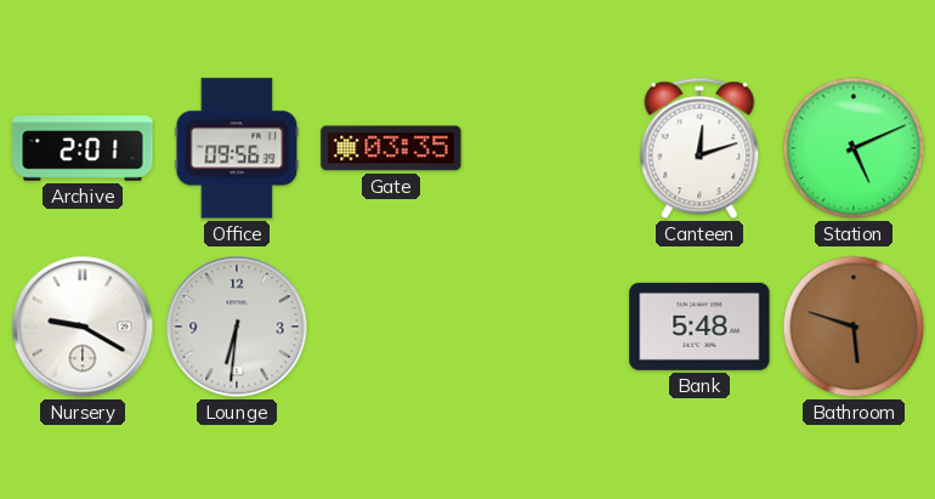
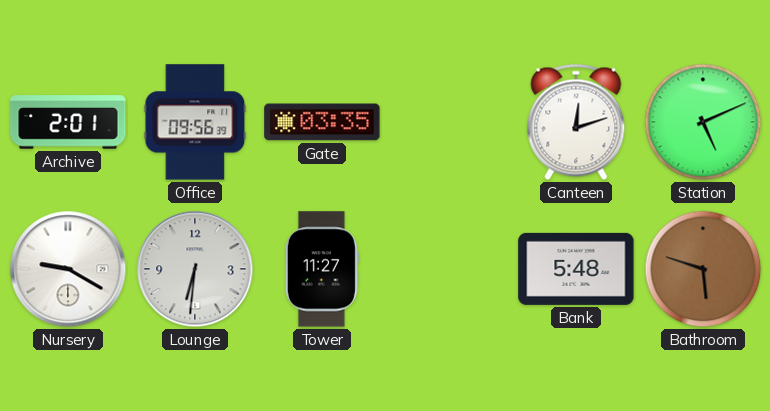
Tower: none -> 11:27 (322, 269)
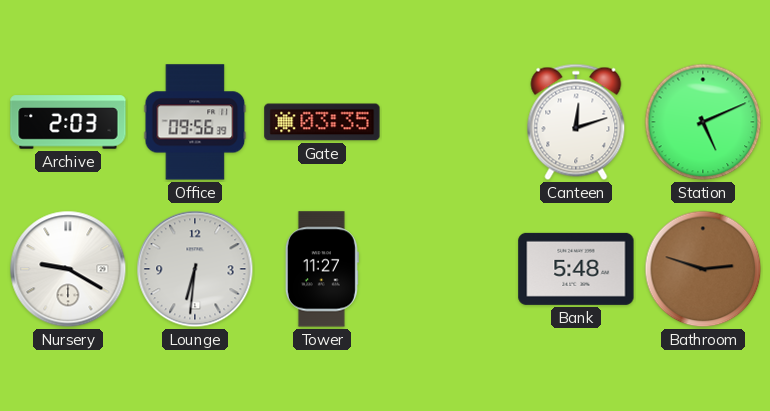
Archive: 2:01 -> 2:03 (68, 122)
Bathroom: 5:48 -> 2:48 (703, 269)
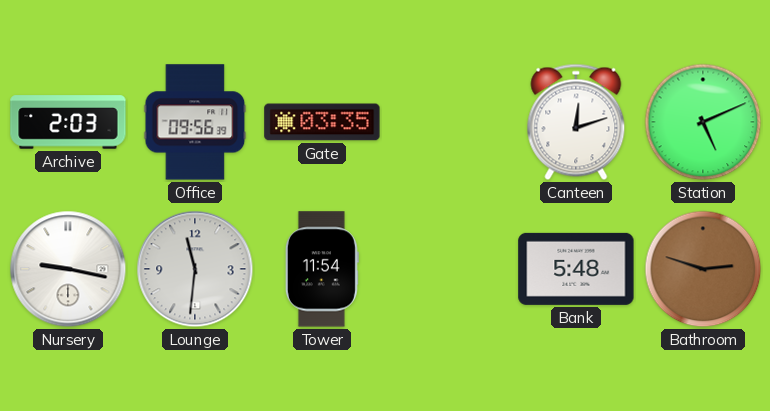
Nursery: 9:20 -> 9:17 (68, 269)
Lounge: 6:31 -> 11:31 (195, 269)
Tower: 11:27 -> 11:54 (322, 269)
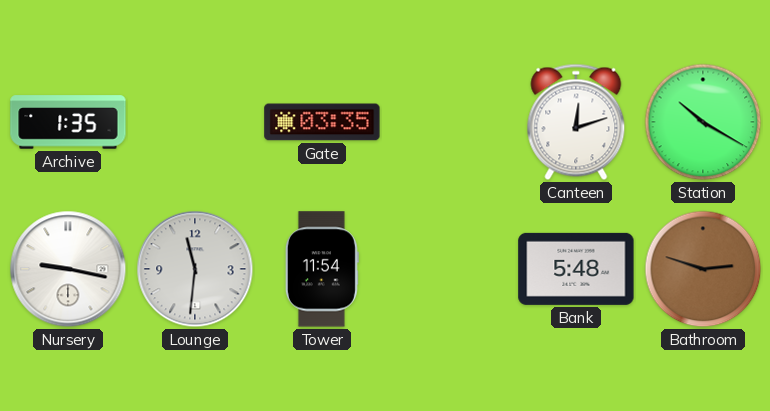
Archive: 2:03 -> 1:35 (68, 122)
Office: 09:56 -> none (195, 122)
Station: 5:11 -> 10:20 (703, 122)
